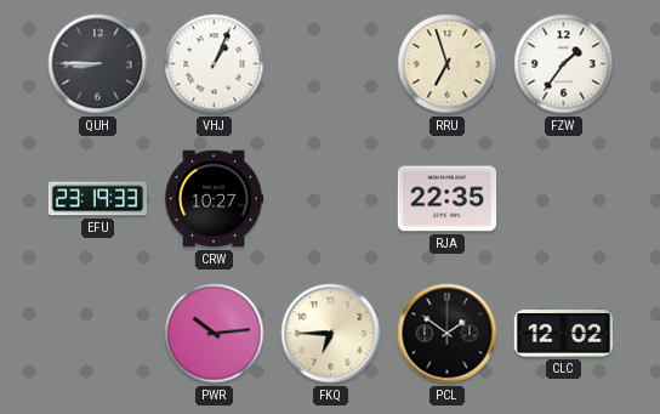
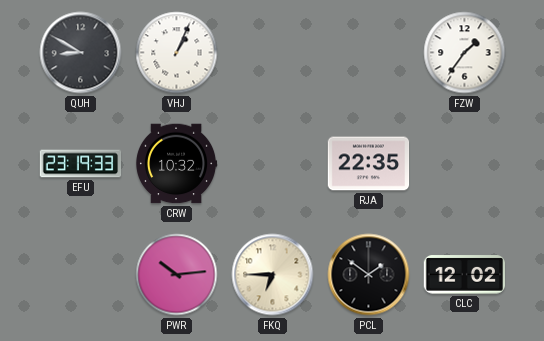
QUH: 8:45 -> 8:50 (81, 53)
RRU: 6:57 -> none (448, 64)
CRW: 10:27 -> 10:32 (176, 164)
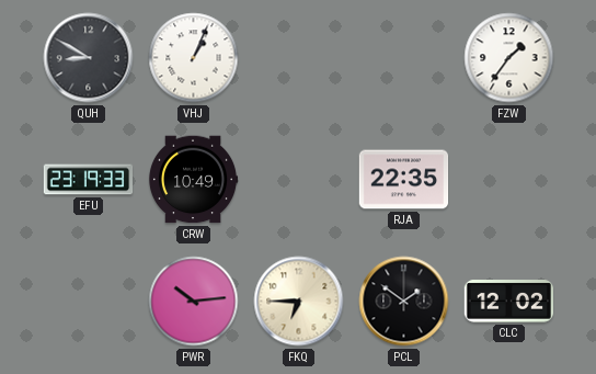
CRW: 10:32 -> 10:49 (193, 180)
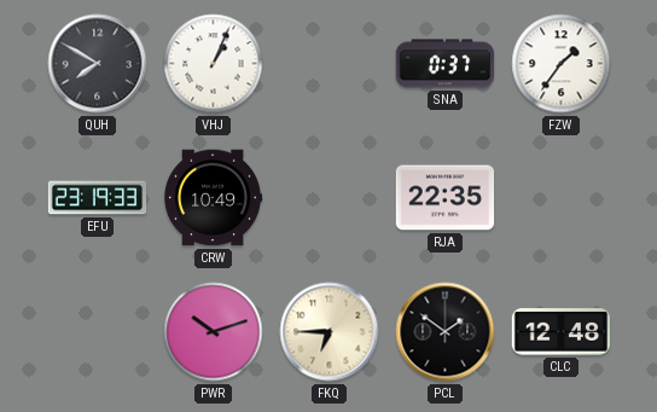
QUH: 8:50 -> 7:50 (98, 64)
SNA: none -> 0:37 (446, 64)
PWR: 10:14 -> 10:12 (214, 332)
CLC: 12:02 -> 12:48 (560, 332)
